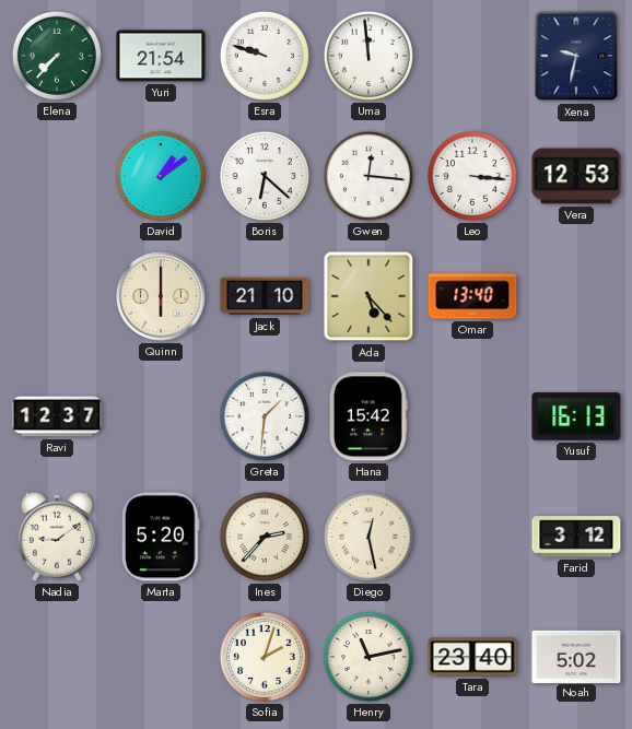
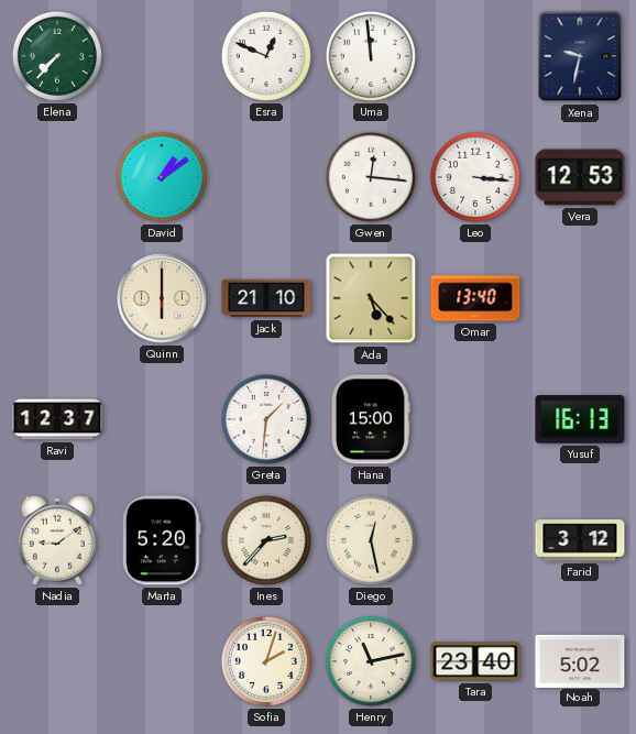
Yuri: 21:54 -> none (161, 56)
Esra: 9:48 -> 12:49 (266, 56)
Boris: 6:22 -> none (265, 176)
Hana: 15:42 -> 15:00 (371, 419)
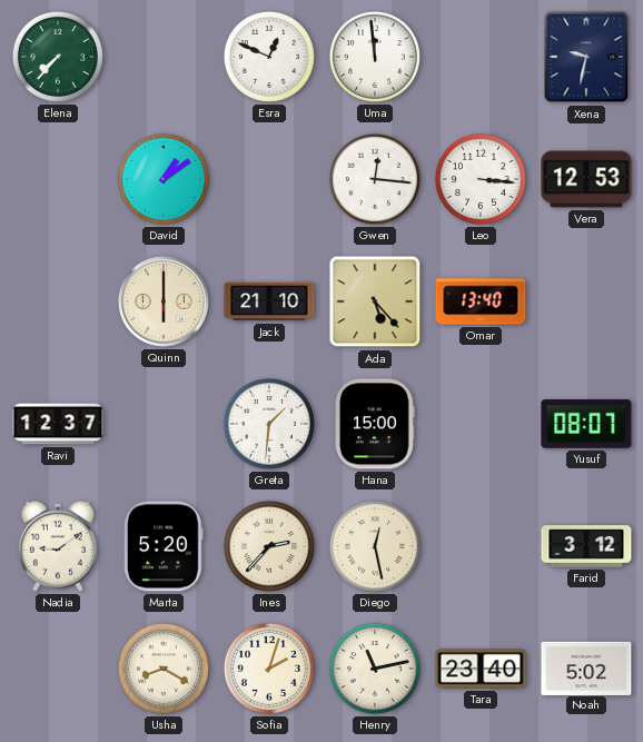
Yusuf: 16:13 -> 08:07 (586, 424)
Usha: none -> 8:20 (164, 669)
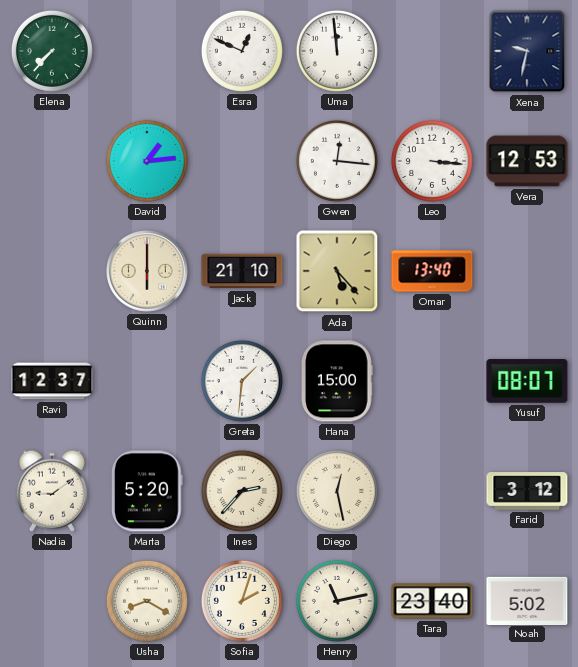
David: 1:09 -> 1:14 (147, 161)
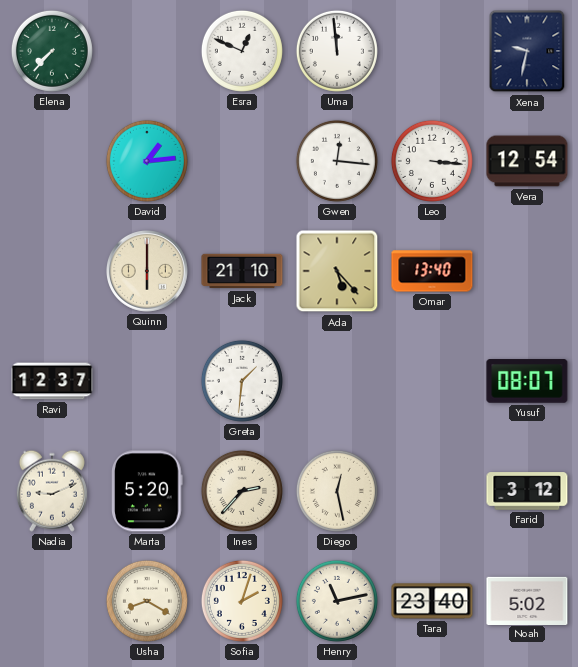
Vera: 12:53 -> 12:54 (527, 161)
Hana: 15:00 -> none (337, 381)
Nadia: 9:09 -> 9:11 (52, 491)
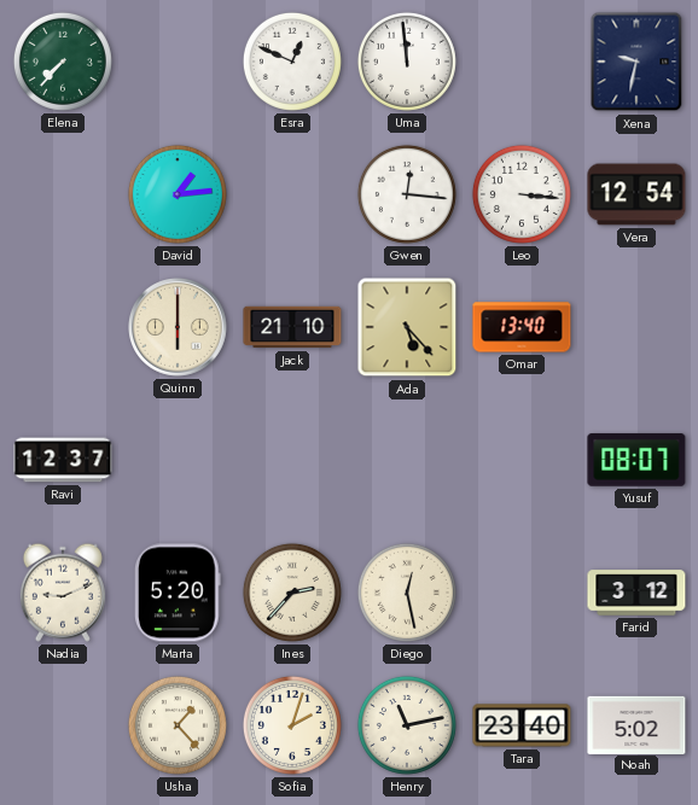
Greta: 1:31 -> none (242, 381)
Usha: 8:20 -> 1:23 (178, 725)
